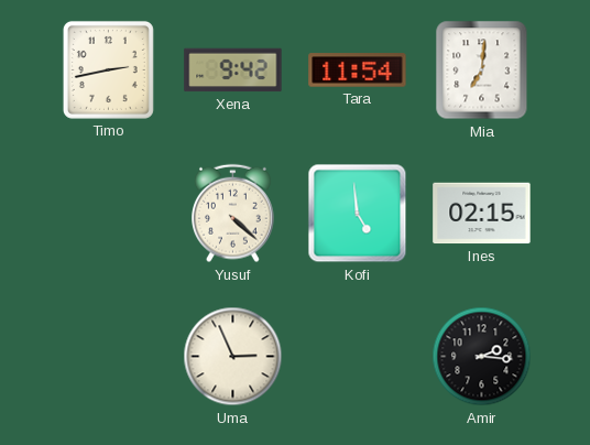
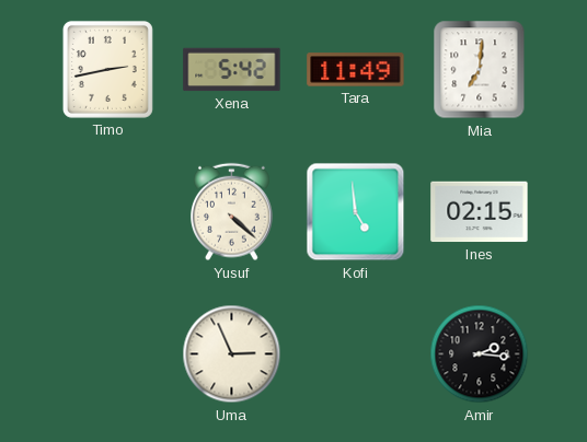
Xena: 9:42 -> 5:42 (232, 70)
Tara: 11:54 -> 11:49 (356, 70)
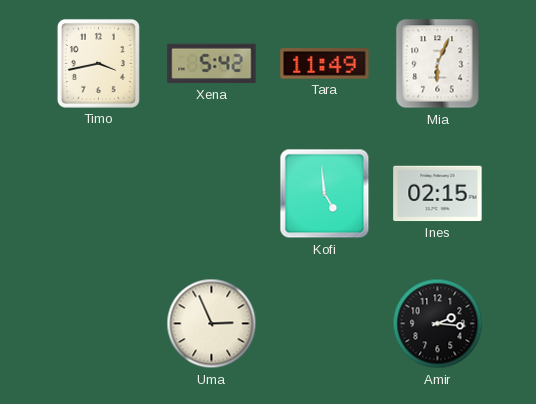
Timo: 2:43 -> 3:43 (98, 63)
Mia: 7:01 -> 6:04 (438, 64)
Yusuf: 4:22 -> none (232, 212)
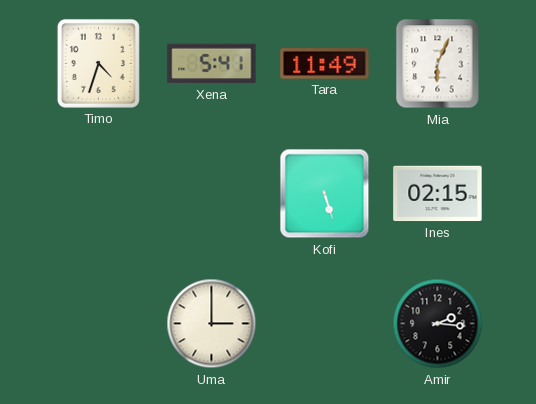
Timo: 3:43 -> 4:33 (98, 63)
Xena: 5:42 -> 5:41 (212, 64)
Kofi: 4:59 -> 5:27 (325, 194)
Uma: 2:56 -> 3:00 (212, 324)
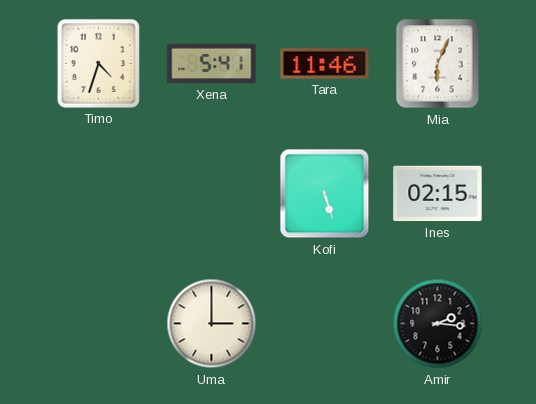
Tara: 11:49 -> 11:46 (325, 64)
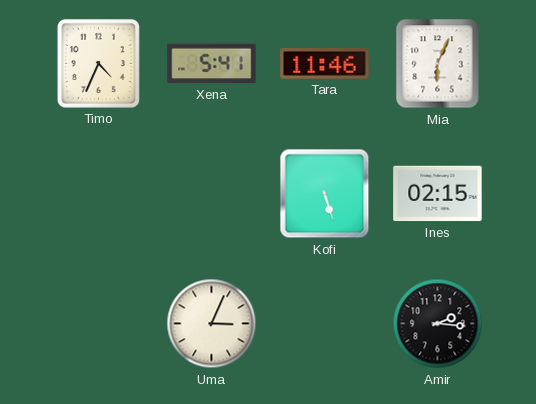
Timo: 4:33 -> 4:34 (98, 63)
Uma: 3:00 -> 3:04 (212, 324)
